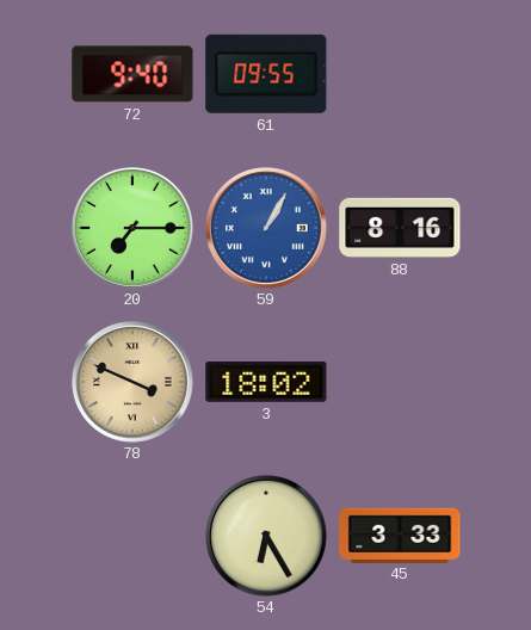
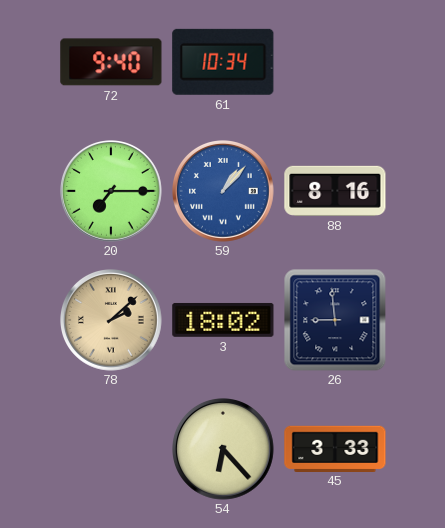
61: 09:55 -> 10:34 (223, 62)
59: 1:05 -> 1:07 (224, 192)
78: 3:49 -> 2:08 (112, 321)
26: none -> 8:59 (335, 320)
54: 6:25 -> 6:23 (224, 450)
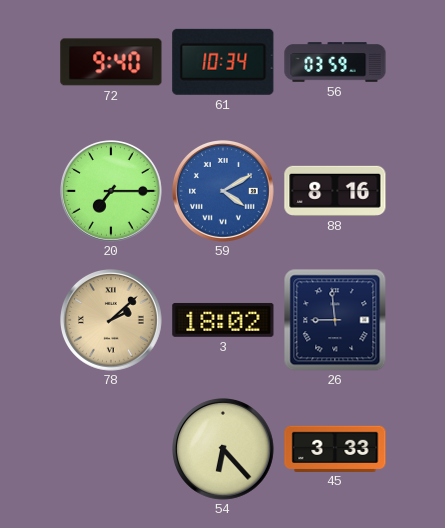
56: none -> 03:59 (335, 62)
59: 1:07 -> 4:10 (224, 192)
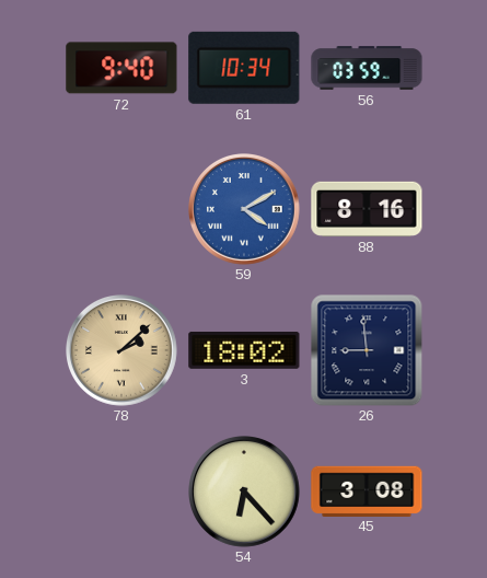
20: 7:15 -> none (112, 192)
45: 3:33 -> 3:08 (367, 490)
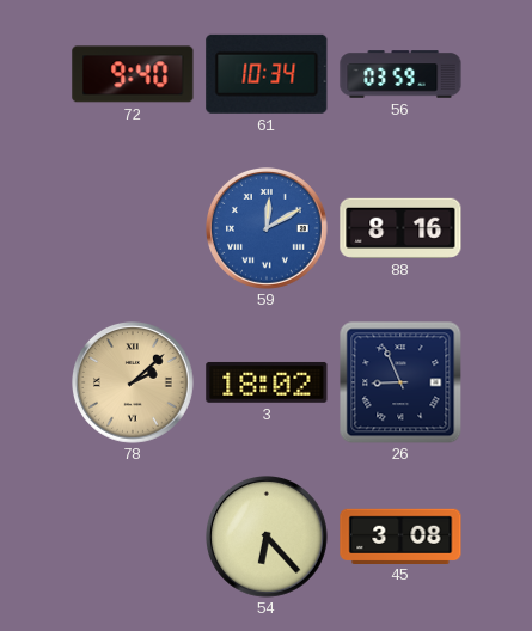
59: 4:10 -> 12:10 (268, 229)
26: 8:59 -> 8:56 (400, 382)
